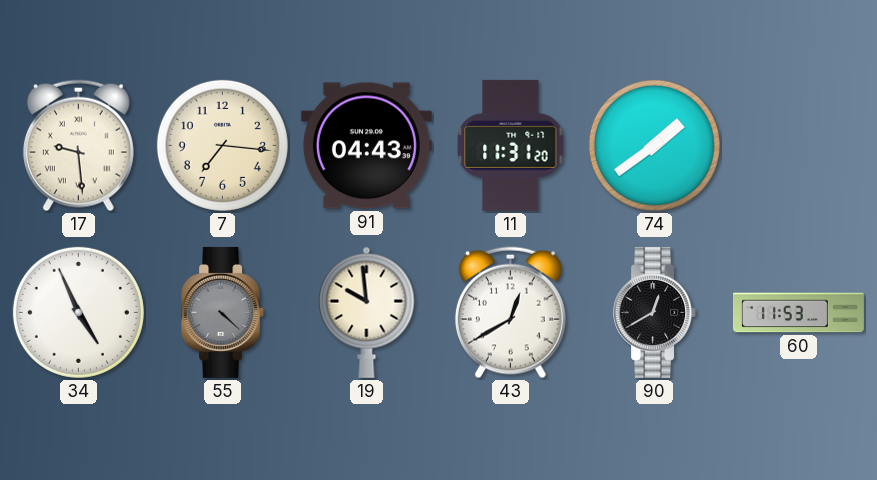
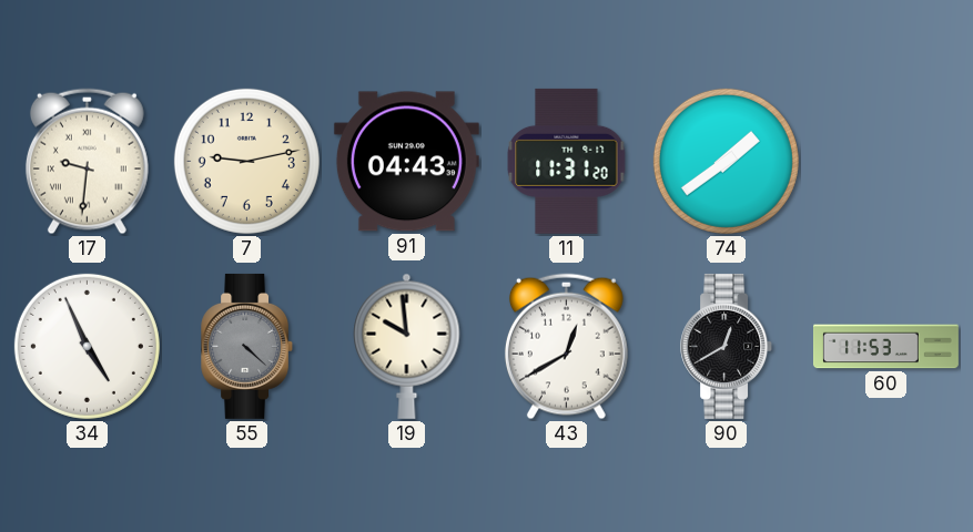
17: 9:29 -> 9:31 (87, 162)
7: 7:16 -> 9:13 (246, 161)
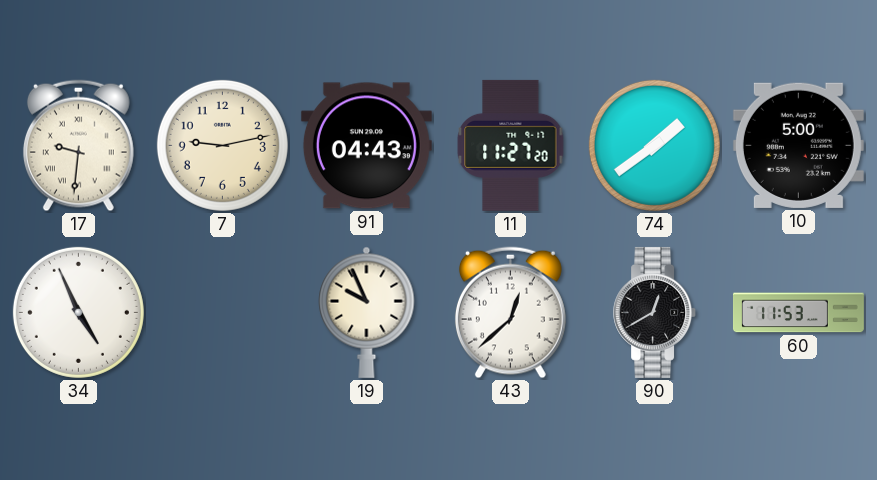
11: 11:31 -> 11:27 (511, 145)
10: none -> 5:00 (798, 145)
55: 4:22 -> none (247, 346)
19: 9:59 -> 9:56 (367, 312)
43: 12:40 -> 12:38 (510, 313)
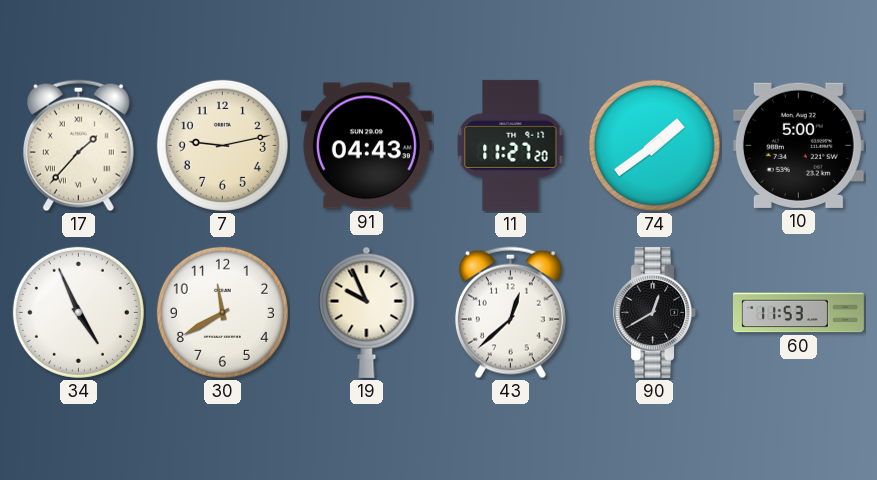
17: 9:31 -> 1:37 (78, 146)
30: none -> 11:40 (222, 312)
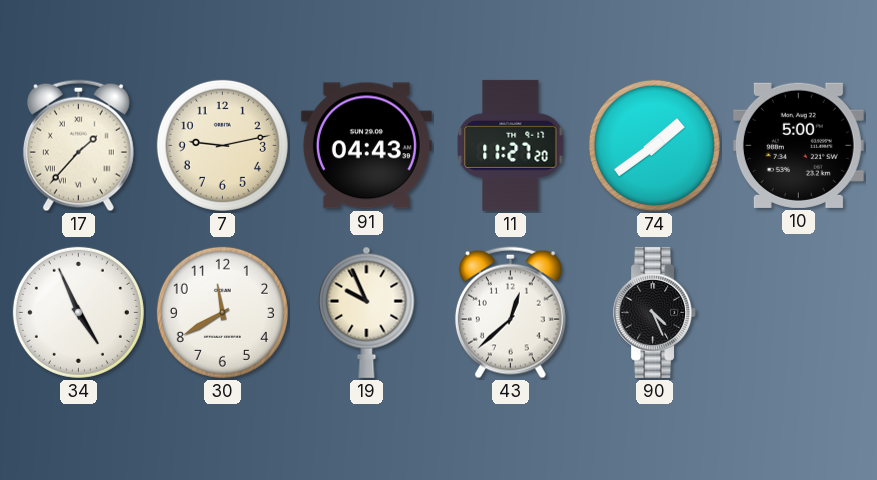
90: 12:40 -> 4:26 (655, 312)
60: 11:53 -> none (798, 313)
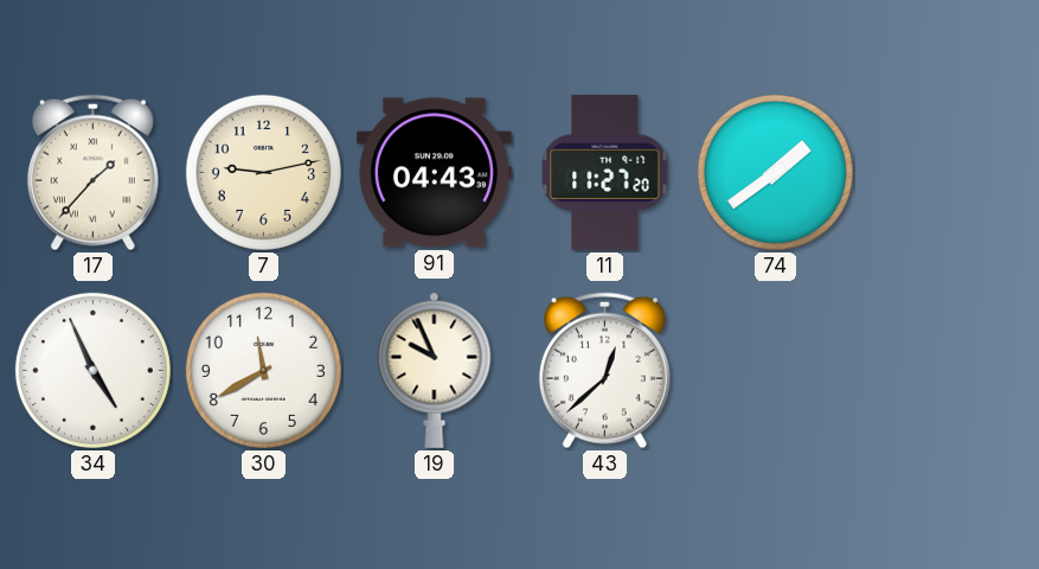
10: 5:00 -> none (798, 145)
90: 4:26 -> none (655, 312)
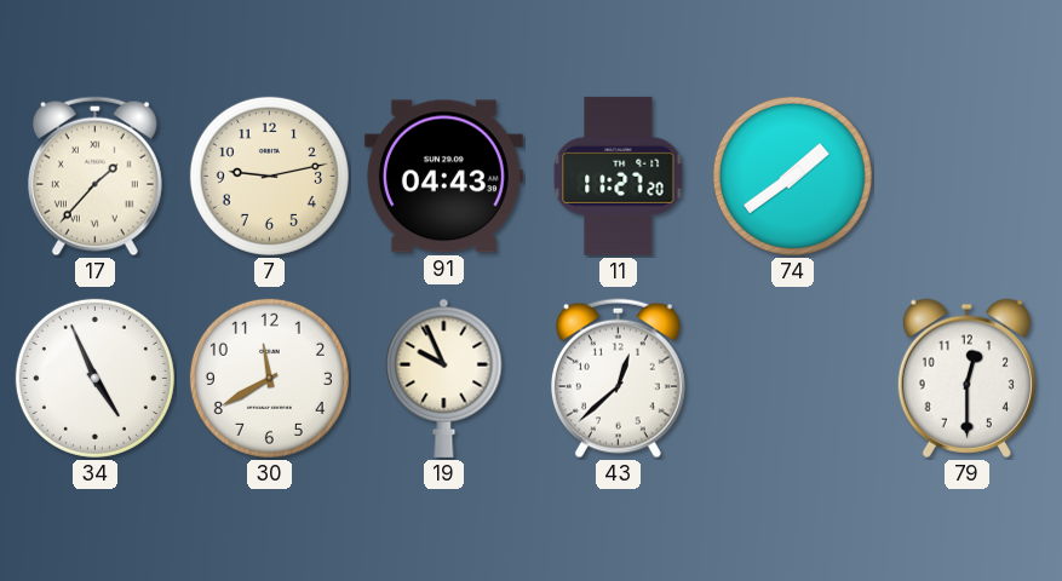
79: none -> 12:30 (966, 378)
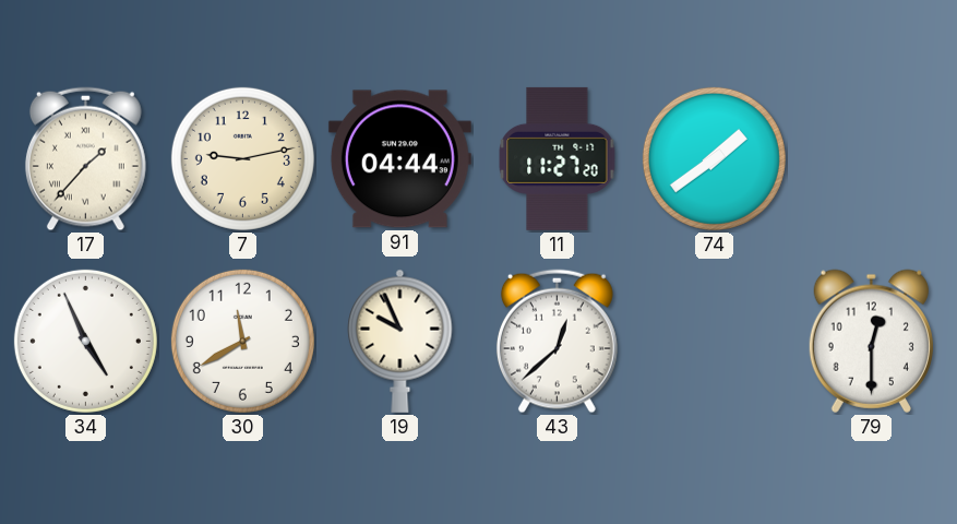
91: 04:43 -> 04:44 (399, 159)
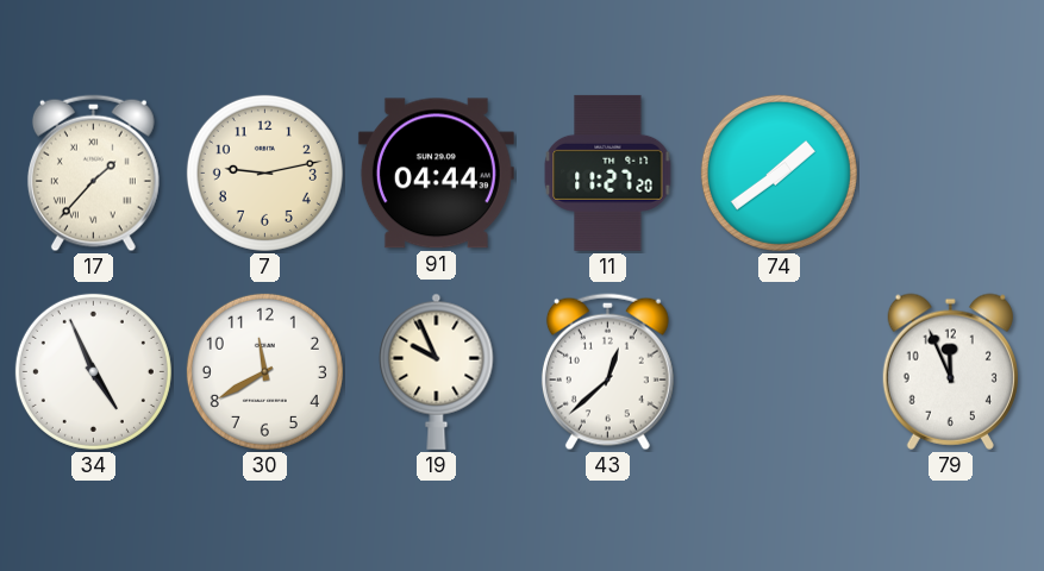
79: 12:30 -> 11:56 (950, 371)
